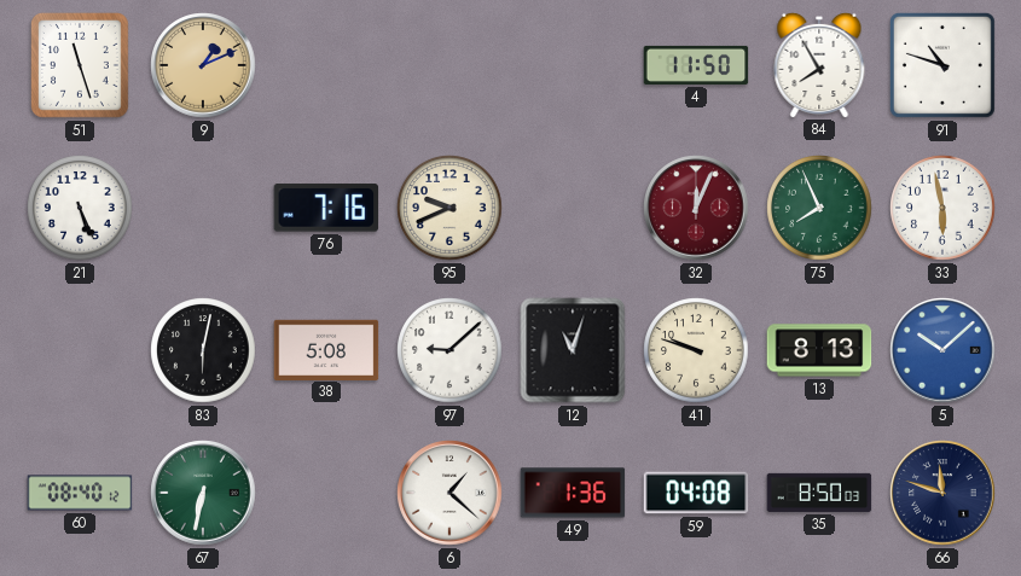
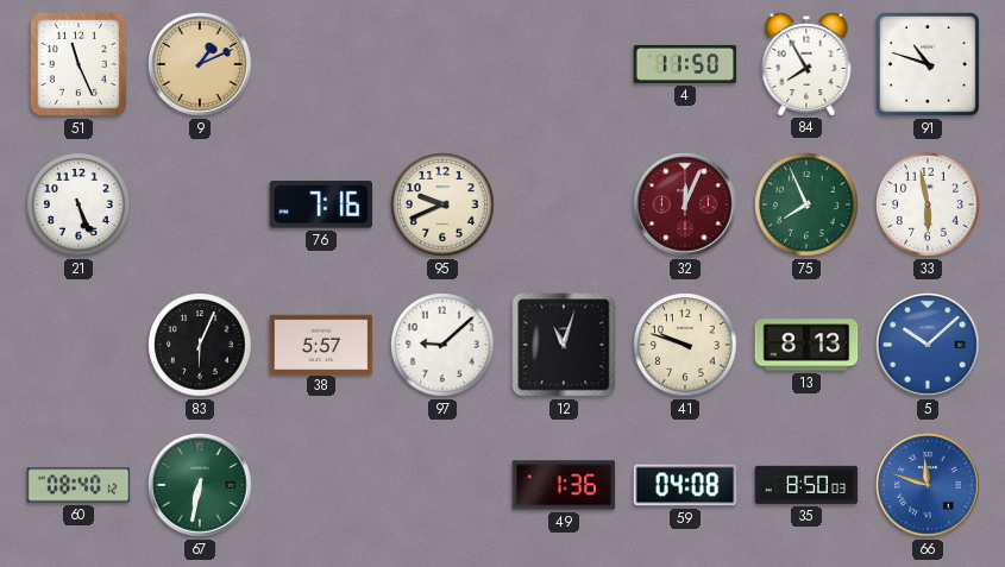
51: 11:27 -> 11:26 (78, 64)
83: 6:02 -> 6:04 (200, 345)
38: 5:08 -> 5:57 (321, 344)
6: 1:22 -> none (449, 493)
66 dial: navy -> blue (928, 485)
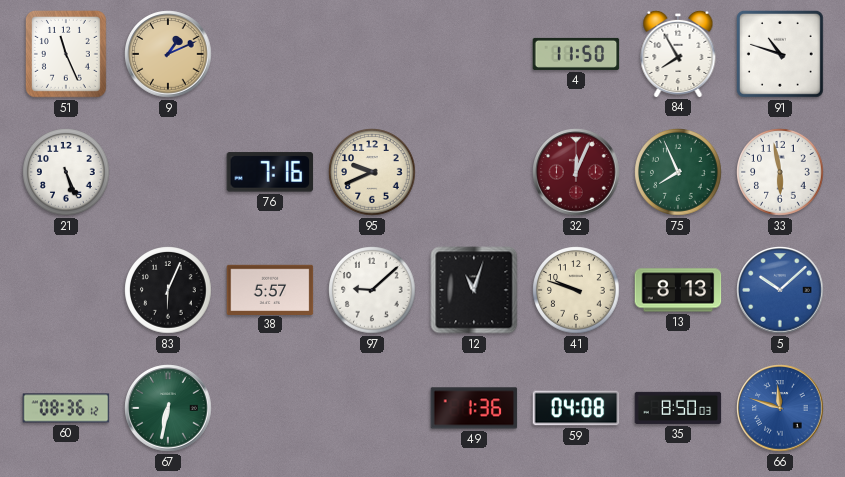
60: 08:40 -> 08:36 (66, 408)
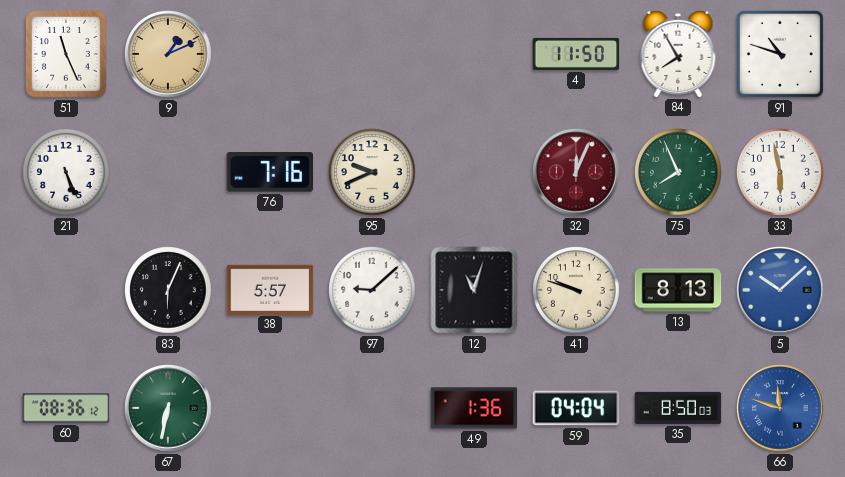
59: 04:08 -> 04:04 (576, 408)
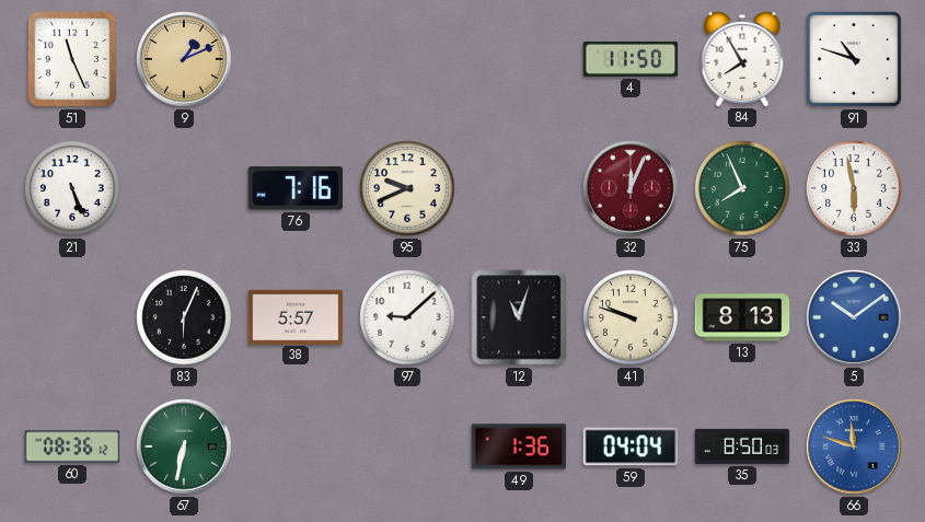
5: 10:08 -> 10:09 (854, 317)
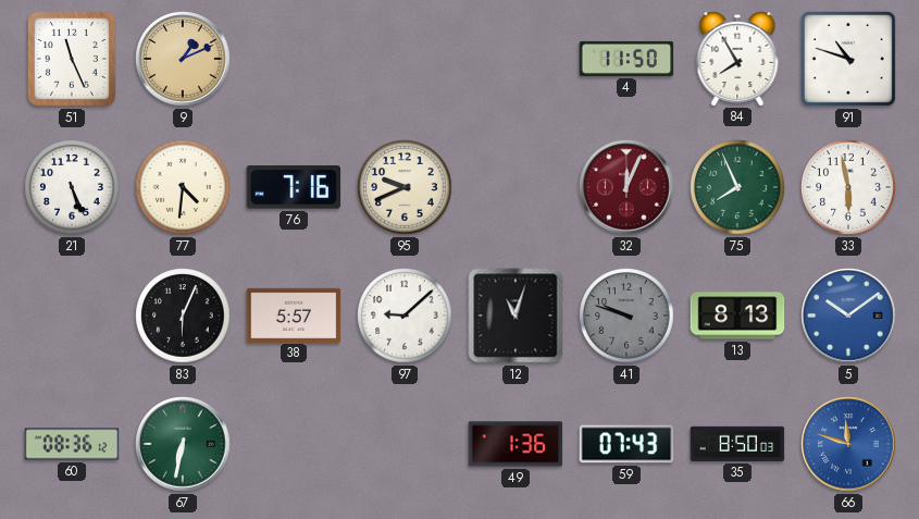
77: none -> 4:31 (183, 187)
41 dial: cream -> grey (626, 316)
59: 04:04 -> 07:43 (626, 444)
